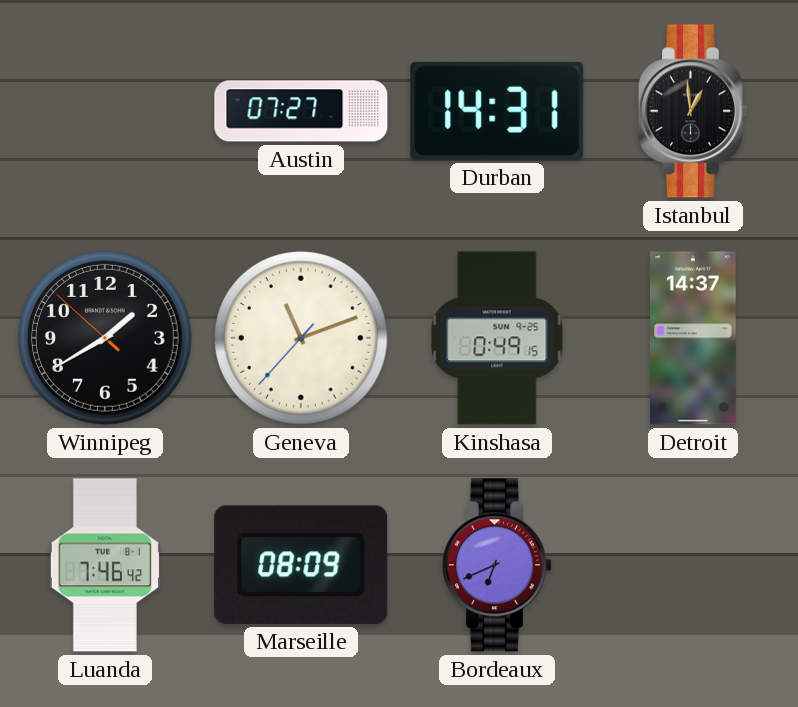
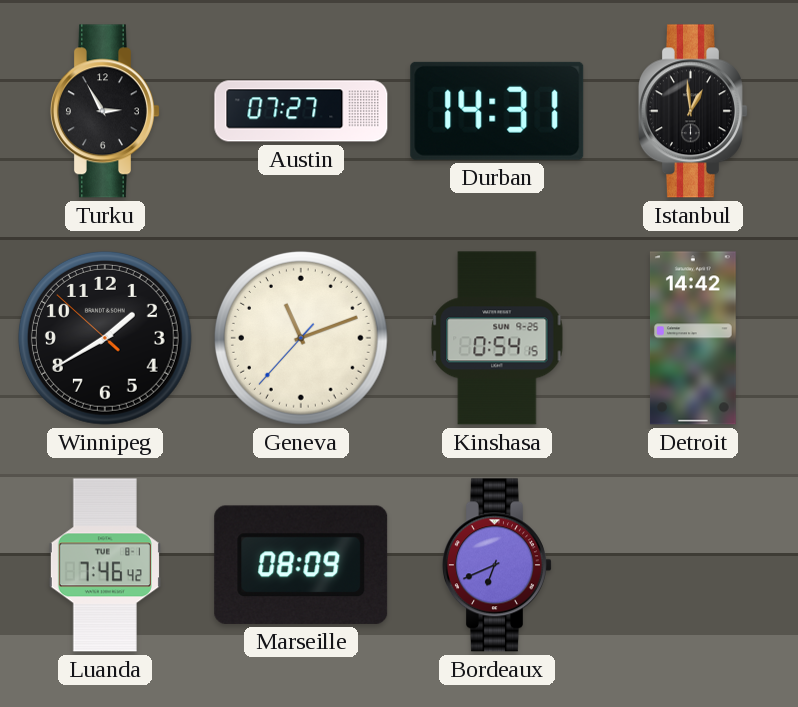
Turku: none -> 2:55 (105, 111)
Kinshasa: 0:49 -> 0:54 (497, 338)
Detroit: 14:37 -> 14:42 (693, 338)
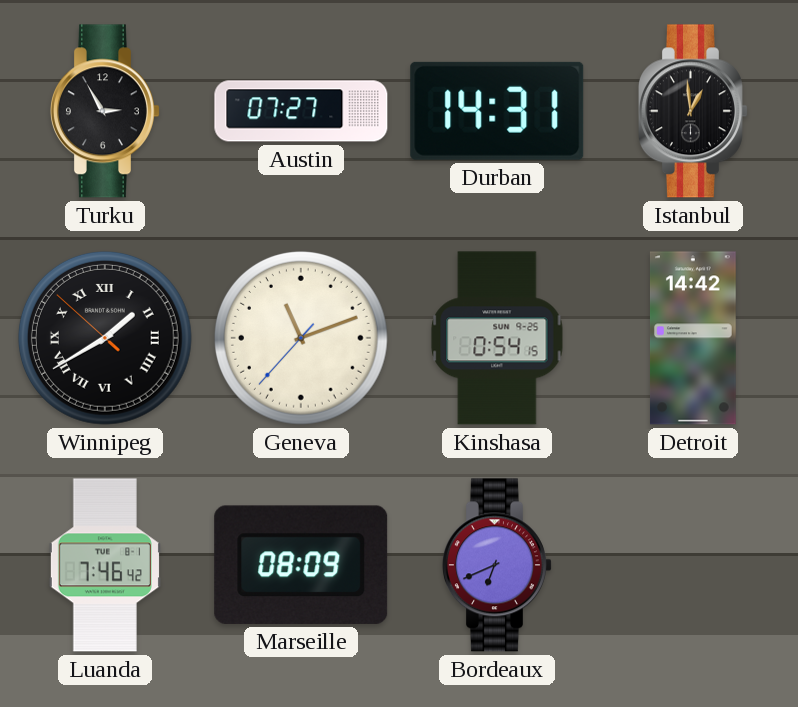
Winnipeg numerals: Arabic -> Roman (105, 338)
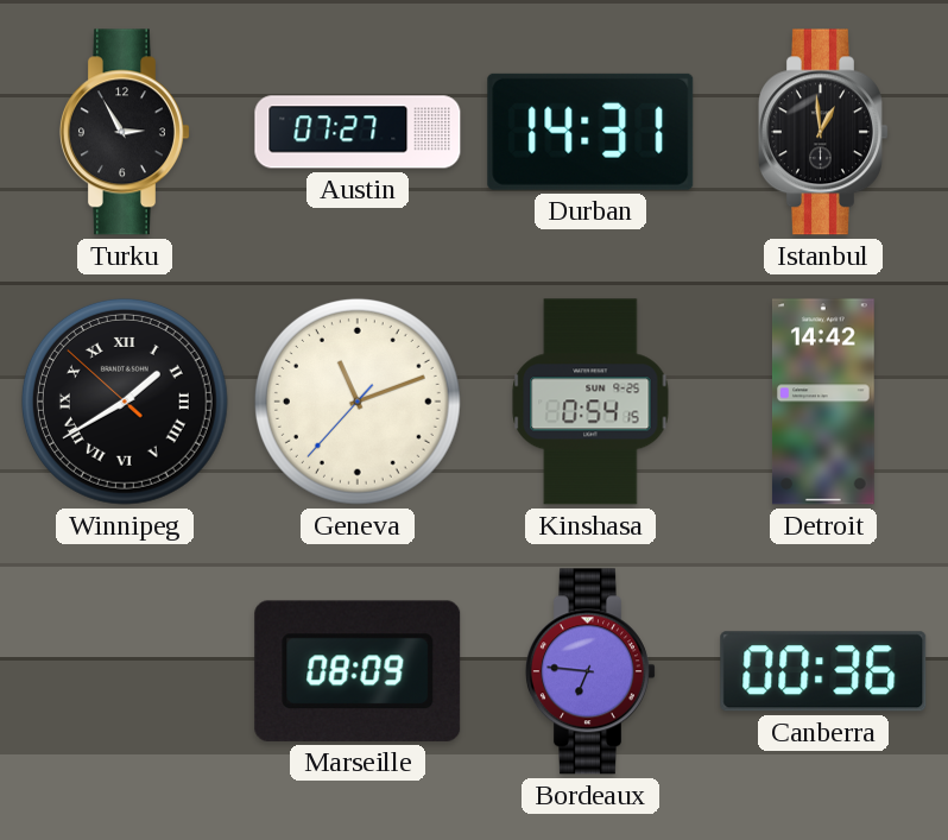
Luanda: 7:46 -> none (105, 565)
Bordeaux: 6:41 -> 6:46 (590, 671)
Canberra: none -> 00:36 (823, 671)
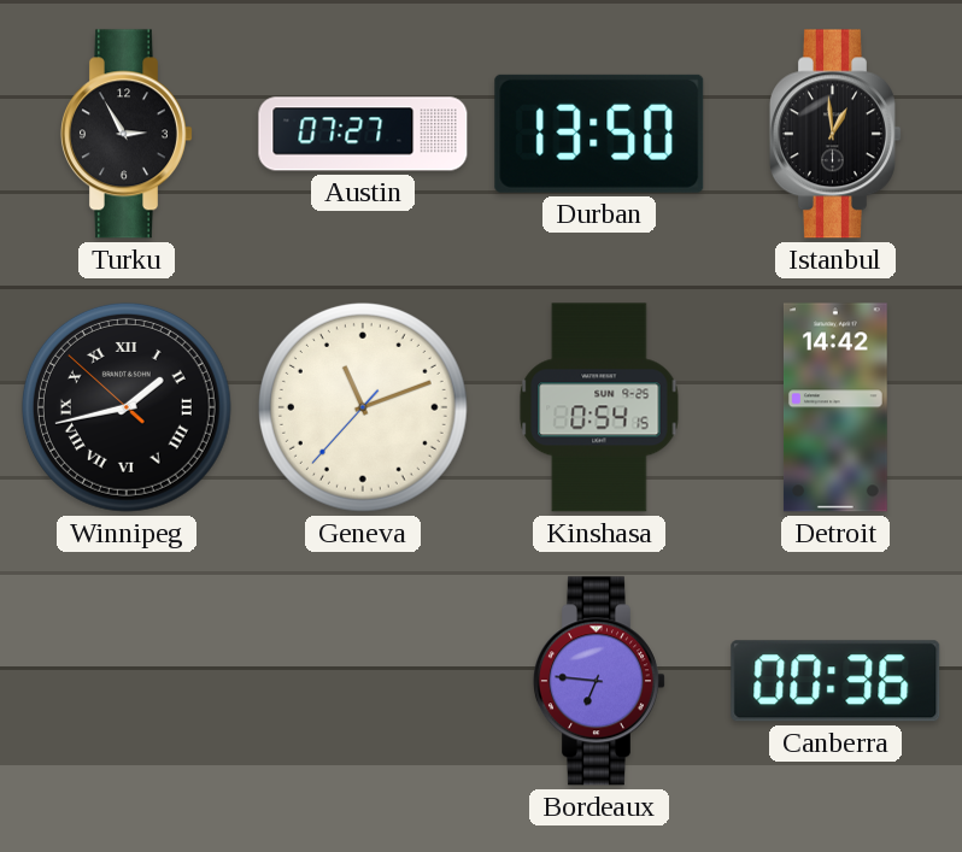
Durban: 14:31 -> 13:50 (599, 134)
Winnipeg: 1:39 -> 1:42 (127, 407)
Marseille: 08:09 -> none (358, 671)
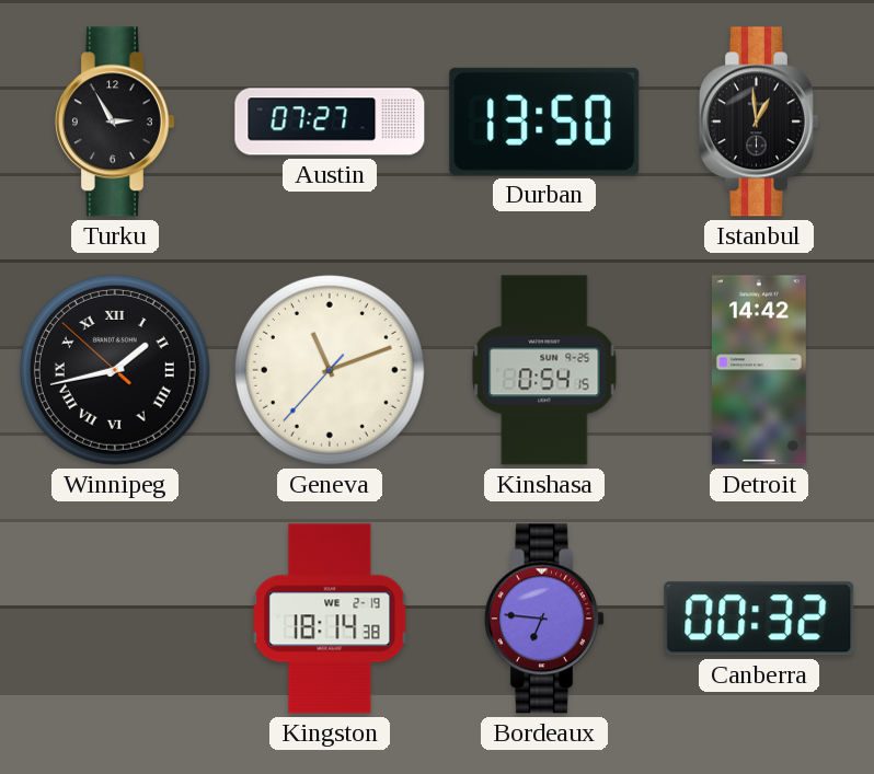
Kingston: none -> 18:14 (330, 619)
Canberra: 00:36 -> 00:32 (759, 619)
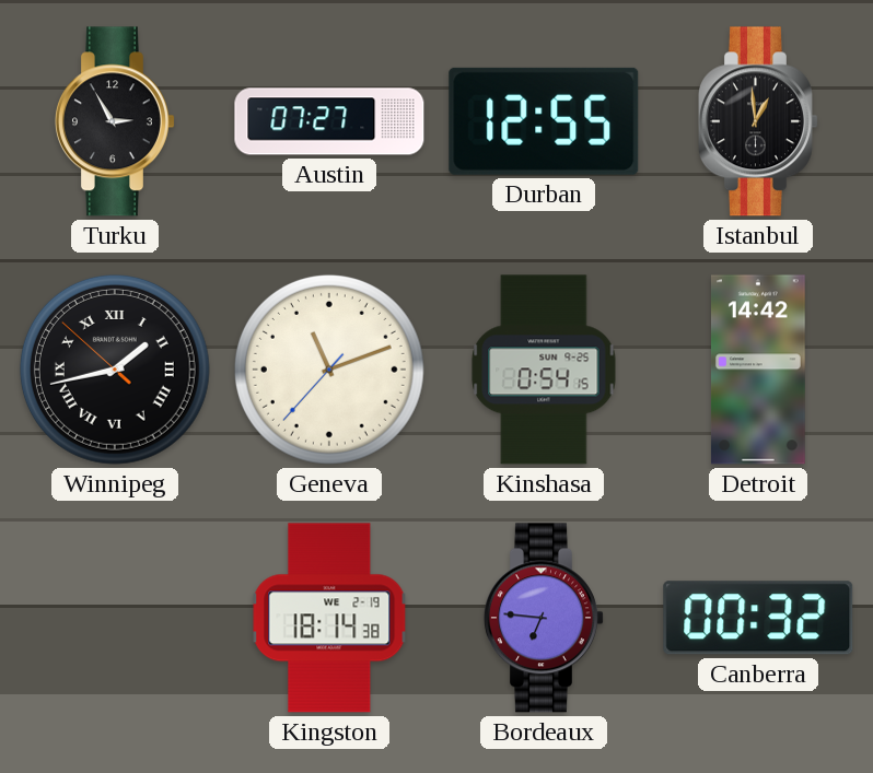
Durban: 13:50 -> 12:55 (544, 121)
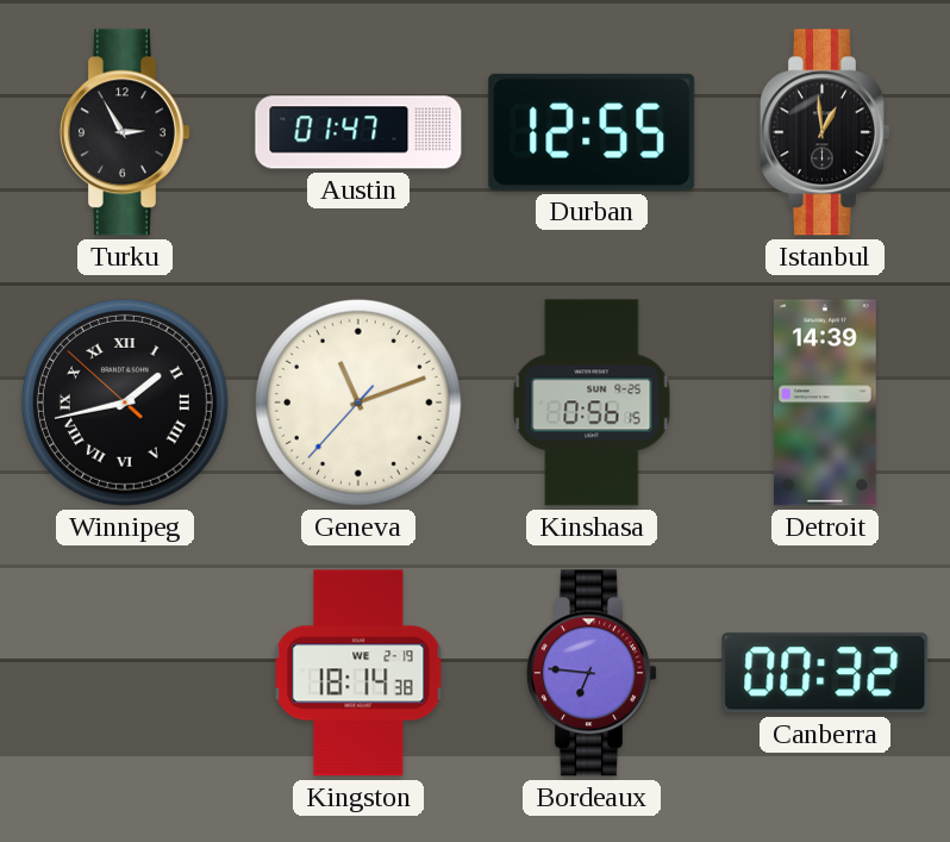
Austin: 07:27 -> 01:47 (358, 132)
Kinshasa: 0:54 -> 0:56 (592, 403)
Detroit: 14:42 -> 14:39 (825, 403)
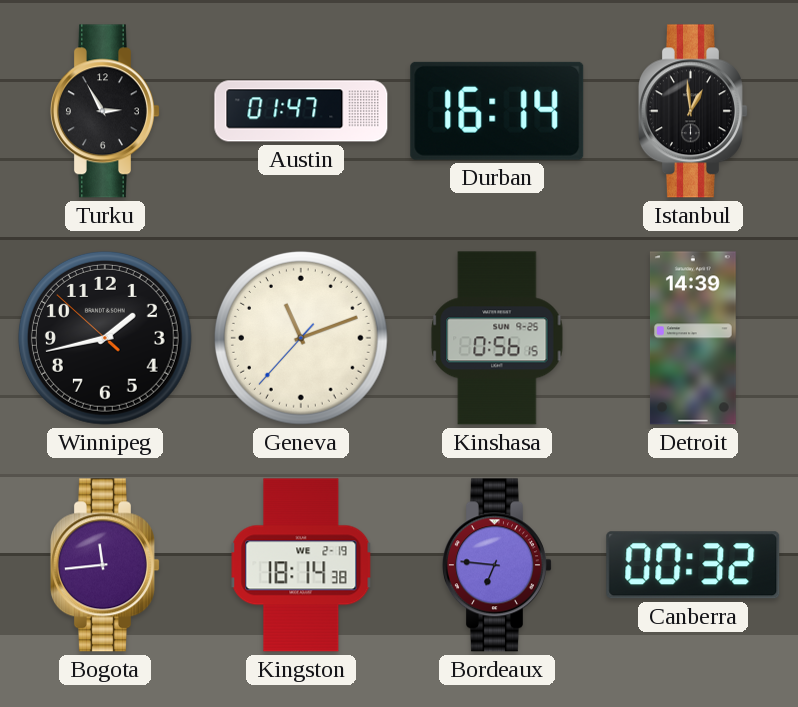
Durban: 12:55 -> 16:14 (497, 111)
Winnipeg numerals: Roman -> Arabic (105, 338)
Bogota: none -> 11:44 (105, 565)
